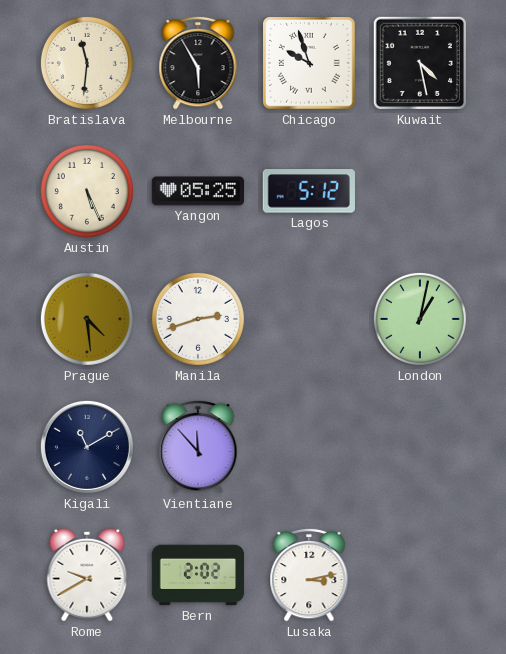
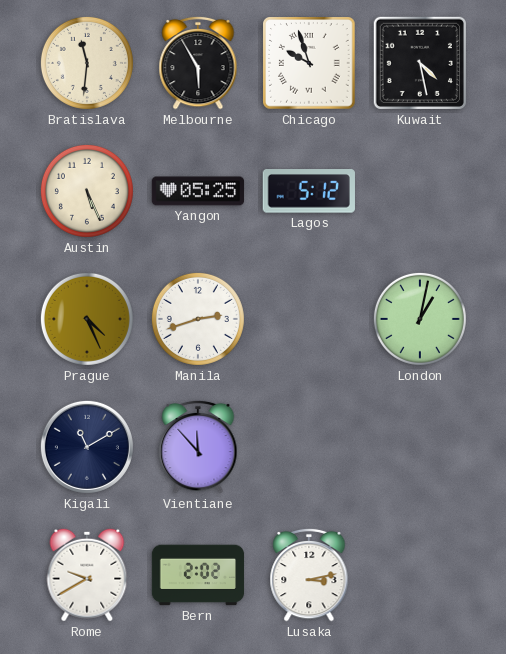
Prague: 4:29 -> 4:26 (87, 319)
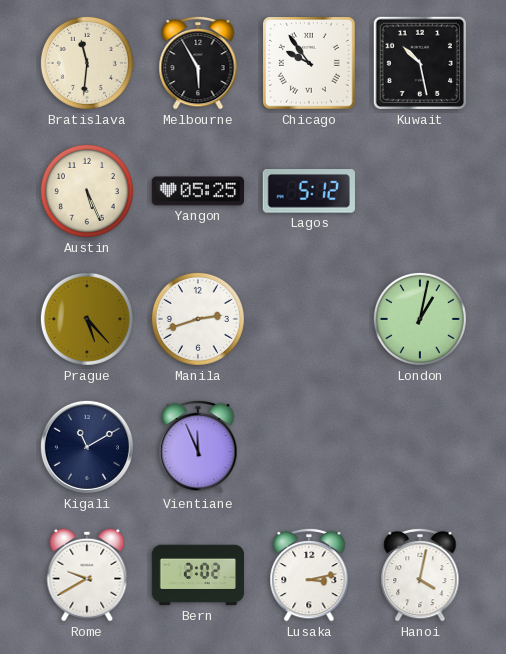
Chicago: 9:57 -> 9:54 (309, 63)
Kuwait: 4:28 -> 10:28 (420, 63)
Prague: 4:26 -> 5:23 (87, 319)
Vientiane: 11:53 -> 11:56 (198, 447)
Hanoi: none -> 4:02 (420, 575)
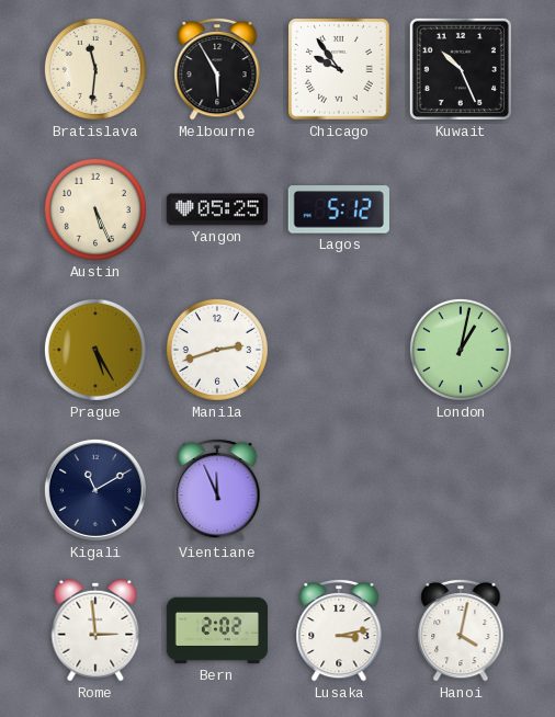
Kuwait: 10:28 -> 10:26 (461, 69)
Prague: 5:23 -> 5:25 (95, 350)
Rome: 9:40 -> 2:59 (95, 630)
